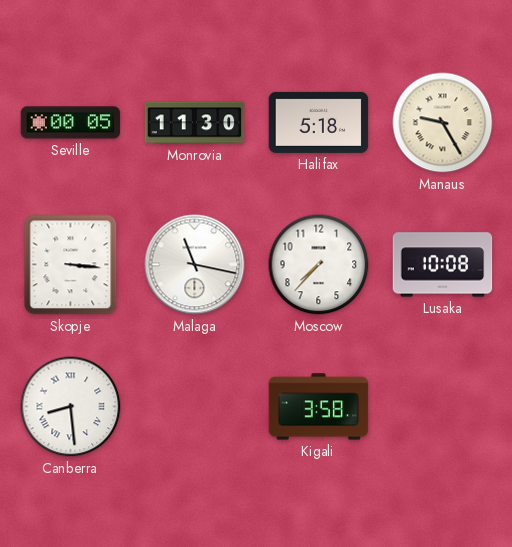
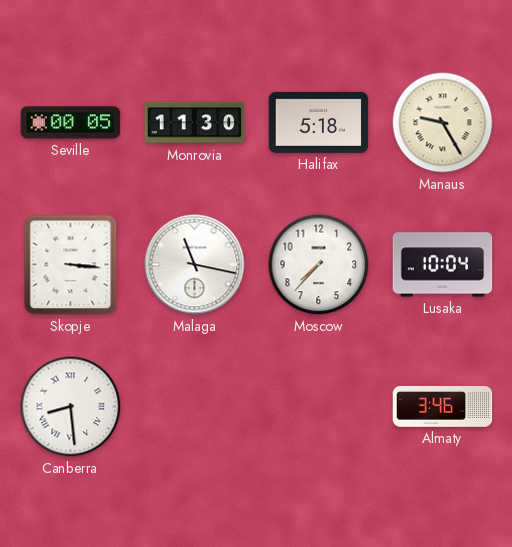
Lusaka: 10:08 -> 10:04 (443, 265)
Kigali: 3:58 -> none (319, 407)
Almaty: none -> 3:46 (443, 407)
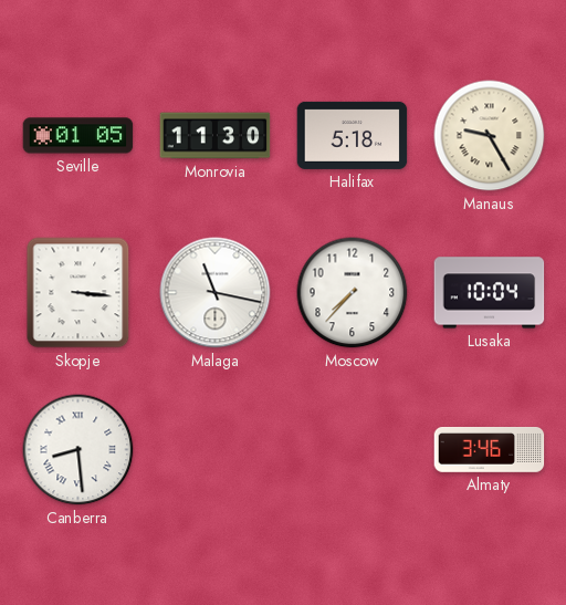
Seville: 00:05 -> 01:05 (78, 136)
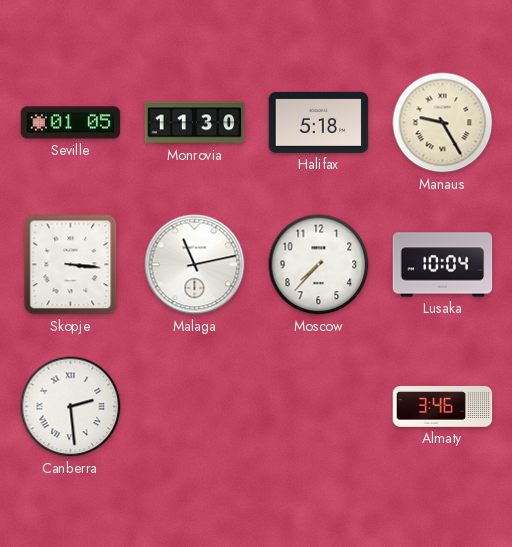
Malaga: 11:17 -> 11:13 (195, 265)
Canberra: 8:29 -> 2:29 (71, 407)
